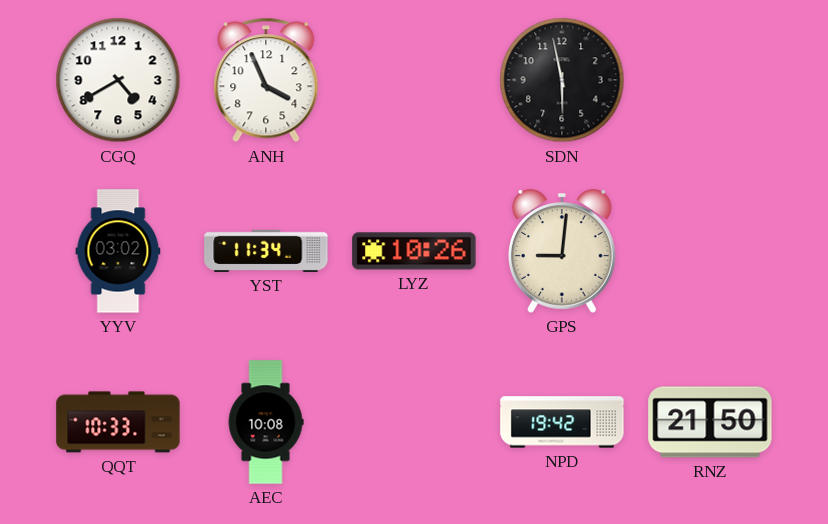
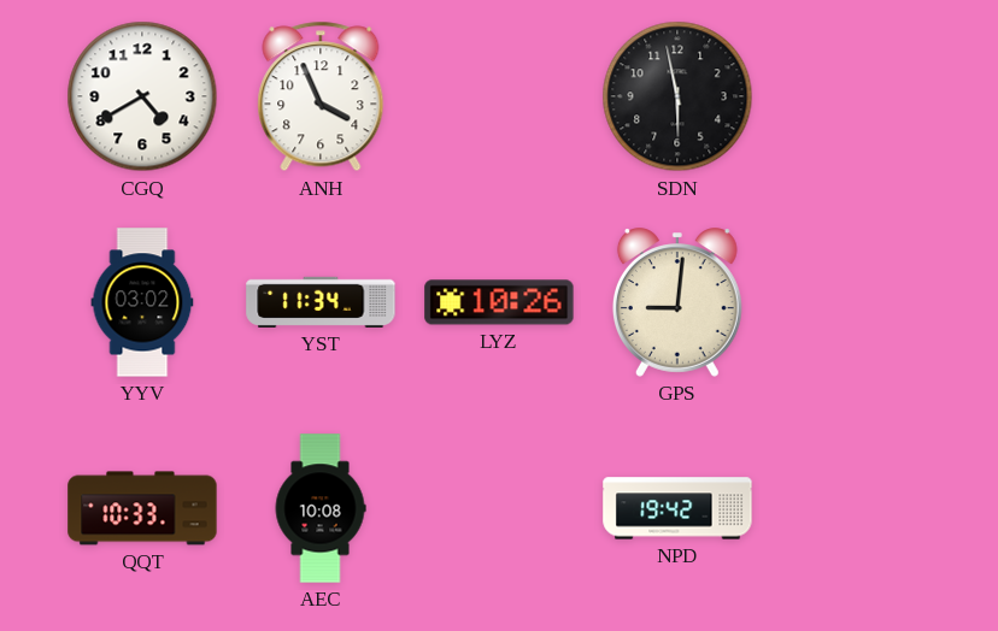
RNZ: 21:50 -> none (710, 422)
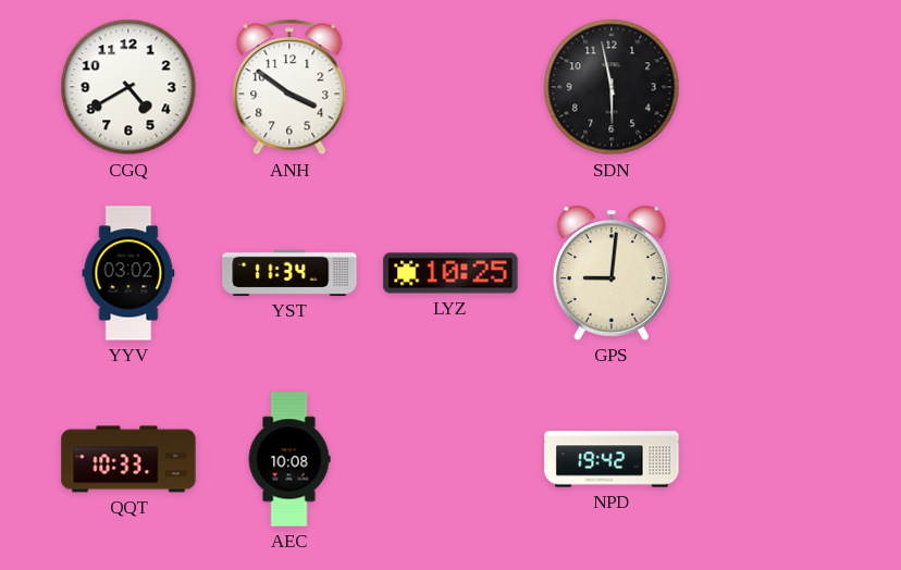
ANH: 3:56 -> 3:51 (289, 87)
LYZ: 10:26 -> 10:25 (450, 273)
